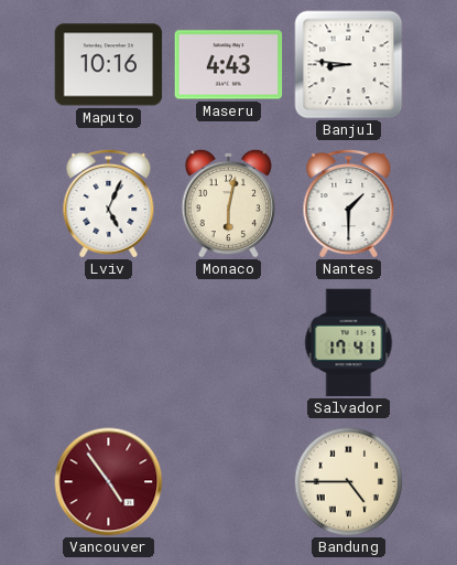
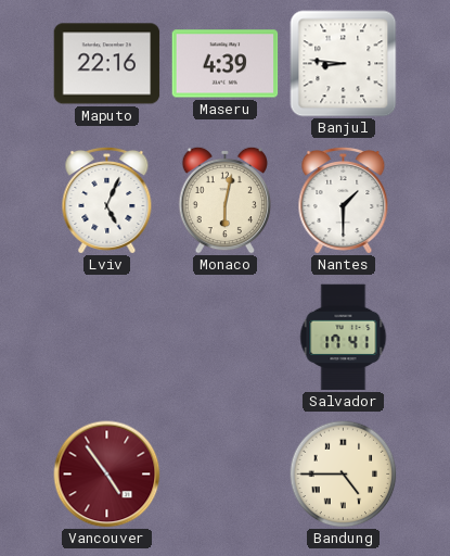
Maputo: 10:16 -> 22:16 (107, 64)
Maseru: 4:43 -> 4:39 (226, 64)
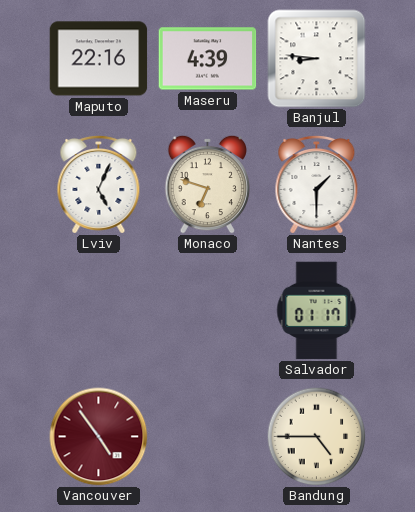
Monaco: 6:02 -> 6:48 (208, 184)
Salvador: 17:41 -> 01:17 (317, 311)
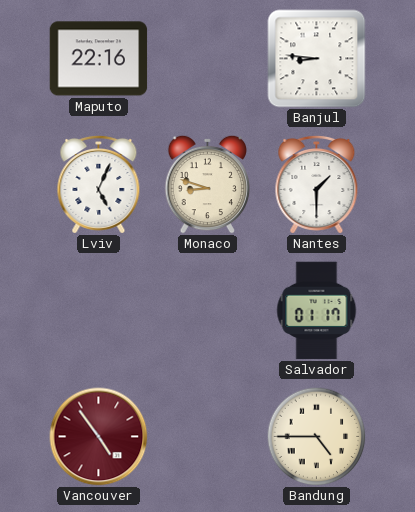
Maseru: 4:39 -> none (208, 59)
Monaco: 6:48 -> 8:48 (208, 184)
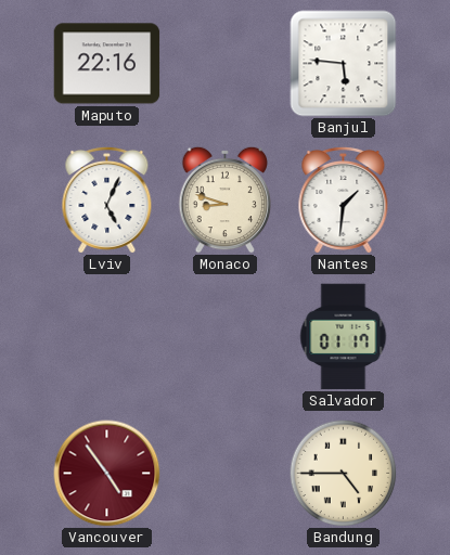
Banjul: 8:46 -> 5:46 (344, 64)
Nantes: 1:30 -> 1:31 (344, 199)
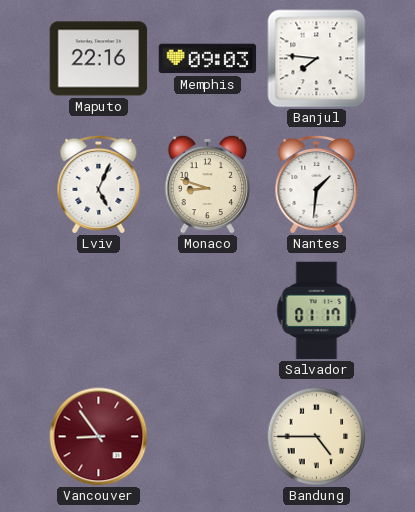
Memphis: none -> 09:03 (208, 59)
Banjul: 5:46 -> 7:46 (317, 59)
Vancouver: 4:54 -> 8:54 (99, 437)
